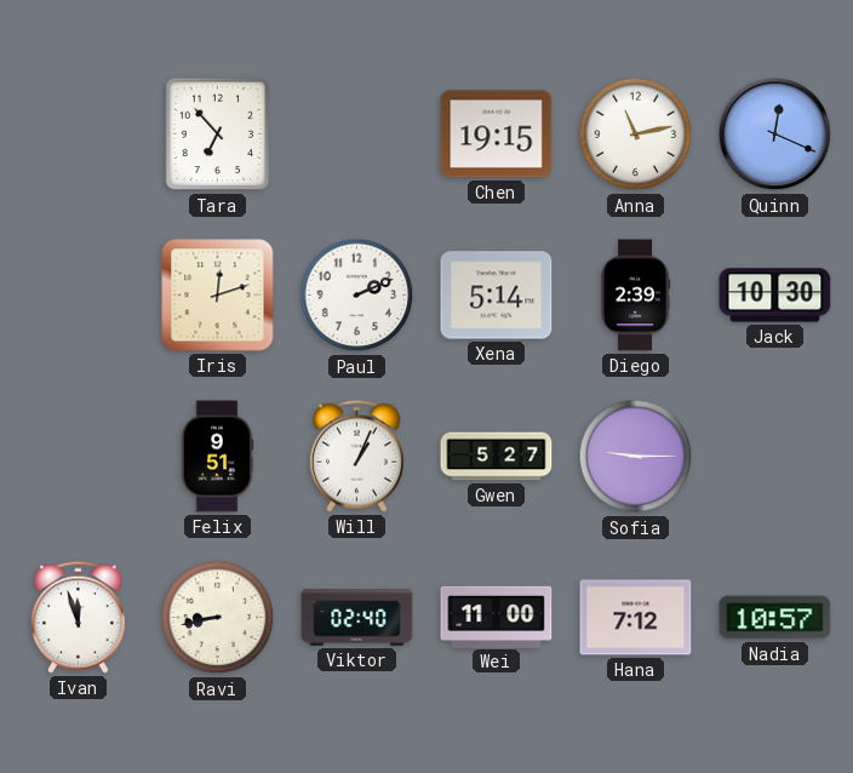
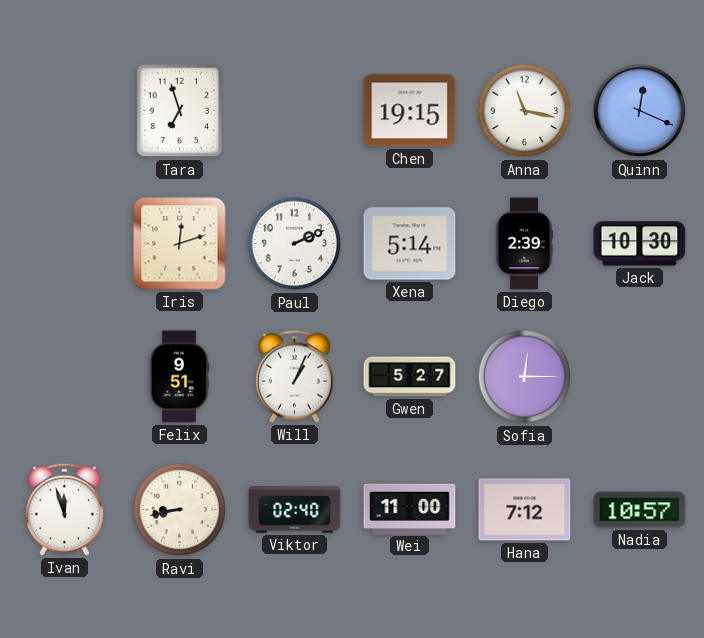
Tara: 6:53 -> 6:57 (180, 111)
Anna: 11:13 -> 11:17 (525, 111)
Sofia: 9:15 -> 12:15 (525, 377)
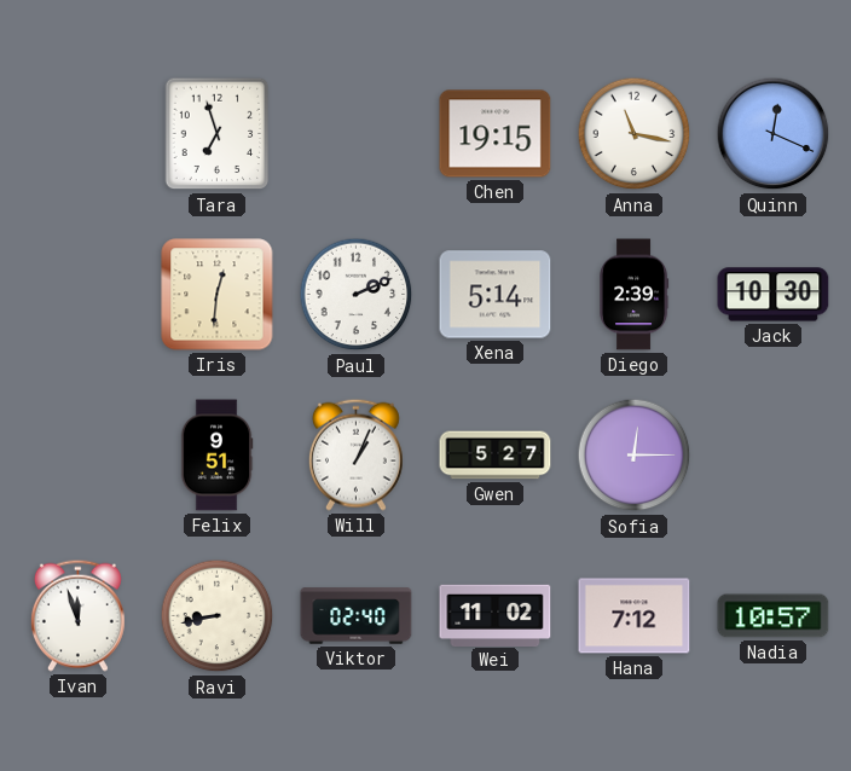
Iris: 12:12 -> 12:31 (218, 295)
Wei: 11:00 -> 11:02 (496, 615)
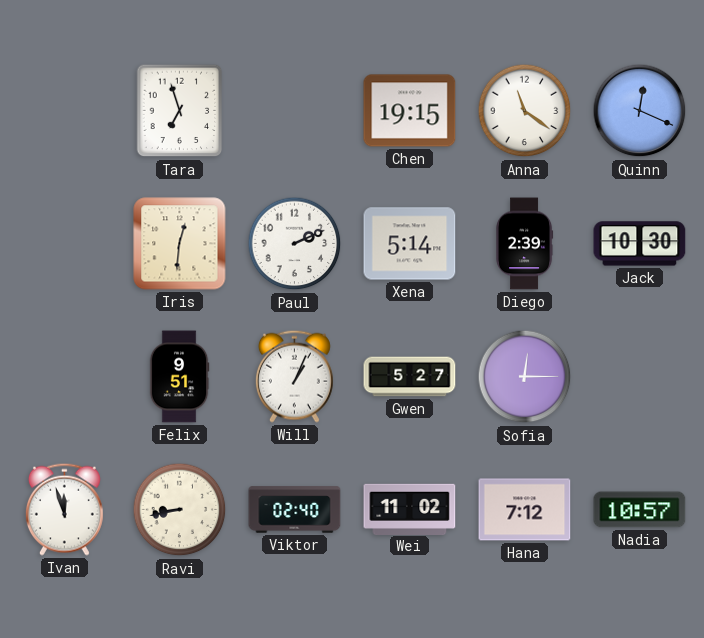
Anna: 11:17 -> 11:21 (525, 111)
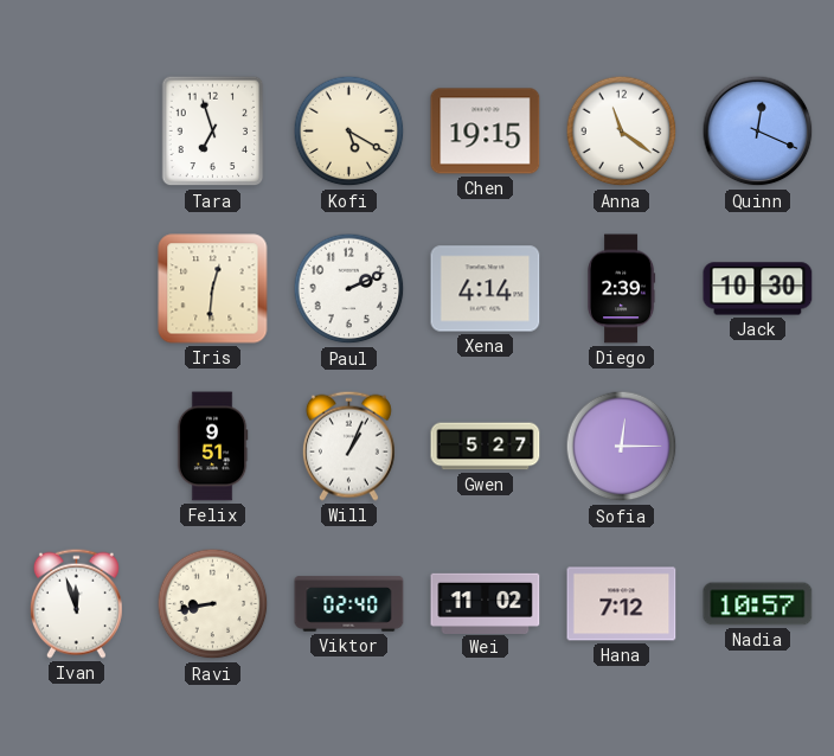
Kofi: none -> 5:20 (349, 132)
Xena: 5:14 -> 4:14 (486, 289)
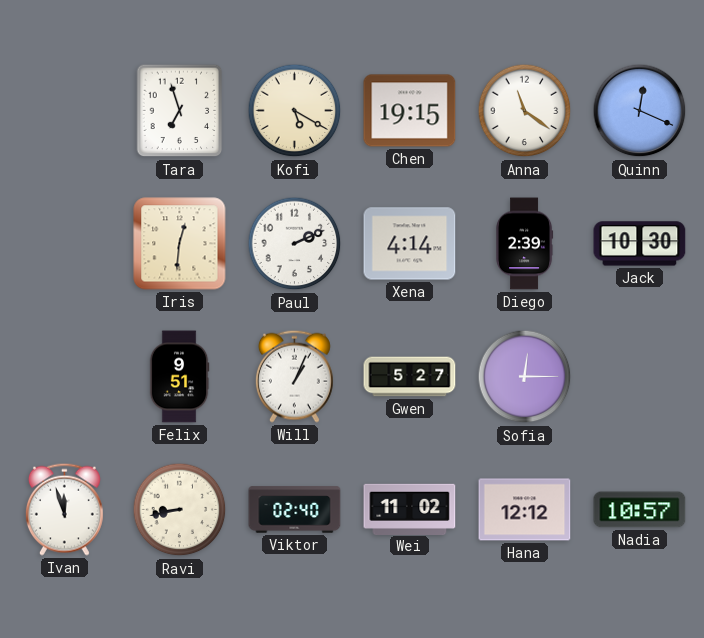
Hana: 7:12 -> 12:12 (525, 510)
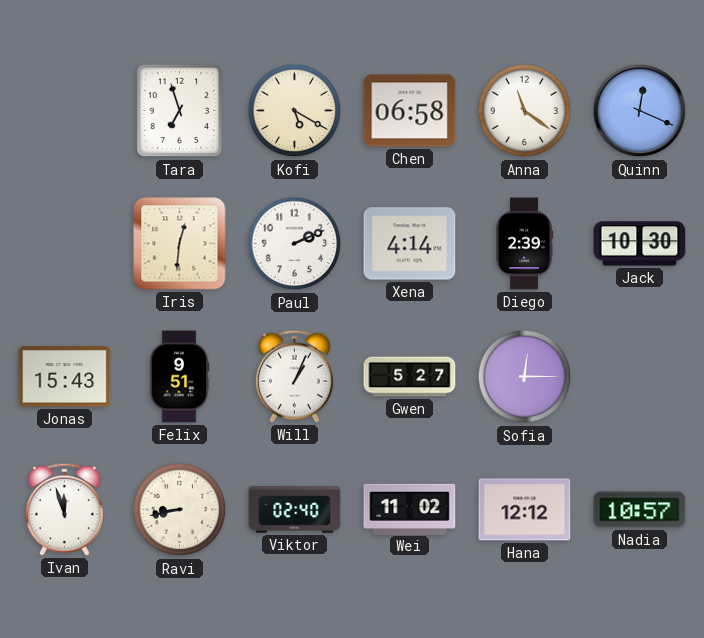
Chen: 19:15 -> 06:58 (410, 111)
Jonas: none -> 15:43 (65, 377)
